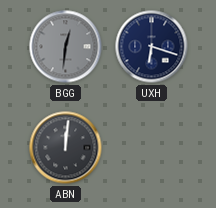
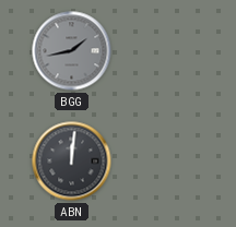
BGG: 12:31 -> 1:43 (72, 51)
UXH: 6:18 -> none (152, 47)
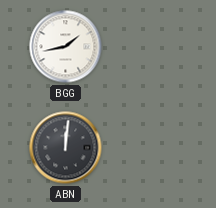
BGG dial: grey -> white (66, 47)
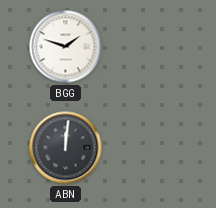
BGG: 1:43 -> 1:48 (66, 47)
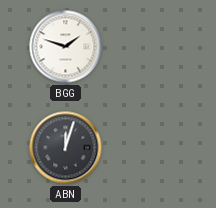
ABN: 12:01 -> 12:03 (66, 148)
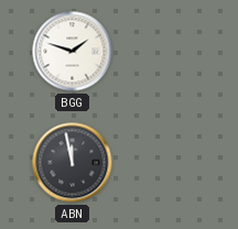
ABN: 12:03 -> 11:58 (73, 163)
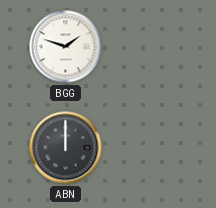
ABN: 11:58 -> 12:00 (66, 148)
